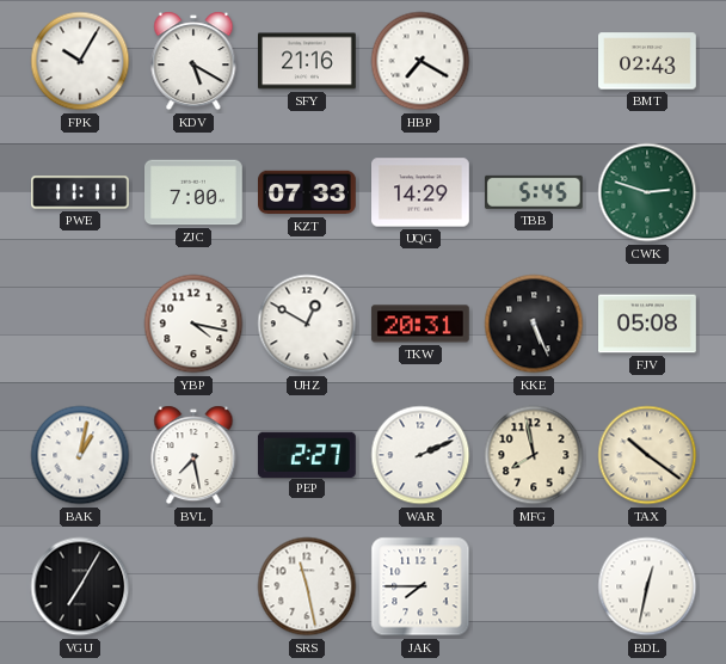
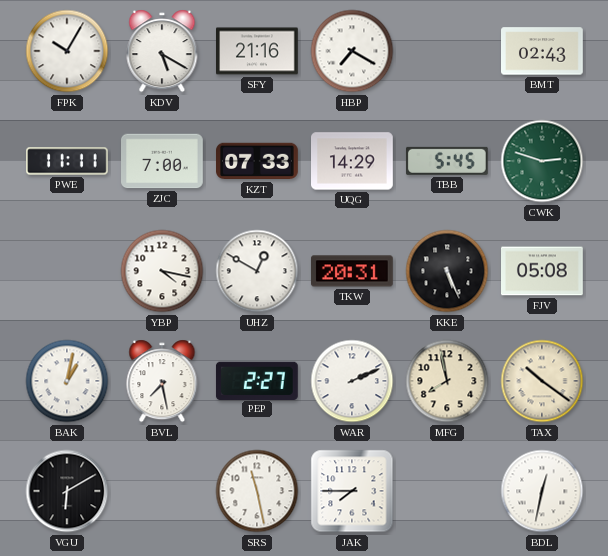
VGU: 7:05 -> 6:10 (67, 491)
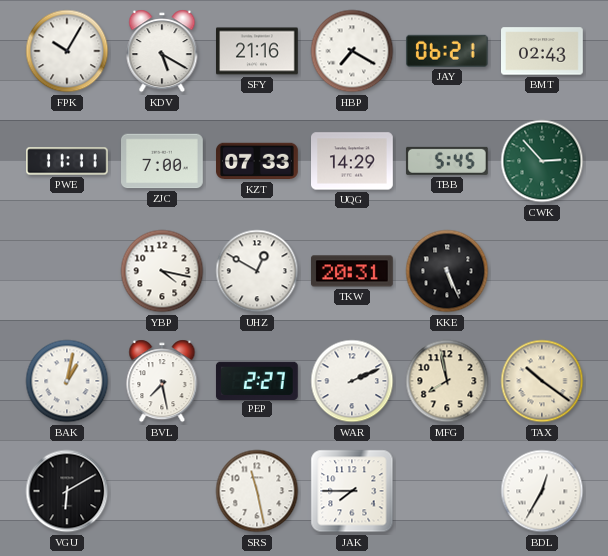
JAY: none -> 06:21 (447, 51)
CWK: 2:48 -> 2:53 (542, 161)
FJV: 05:08 -> none (543, 271)
BDL: 12:32 -> 12:35 (542, 491)
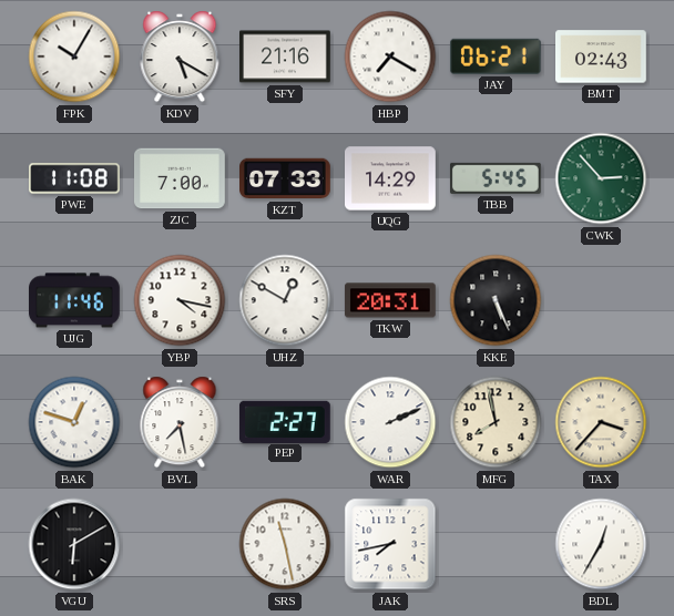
PWE: 11:11 -> 11:08 (75, 178)
UJG: none -> 11:46 (75, 300)
BAK: 1:02 -> 12:48 (74, 422)
TAX: 10:21 -> 3:37 (601, 422)
JAK: 7:45 -> 7:43 (390, 544)
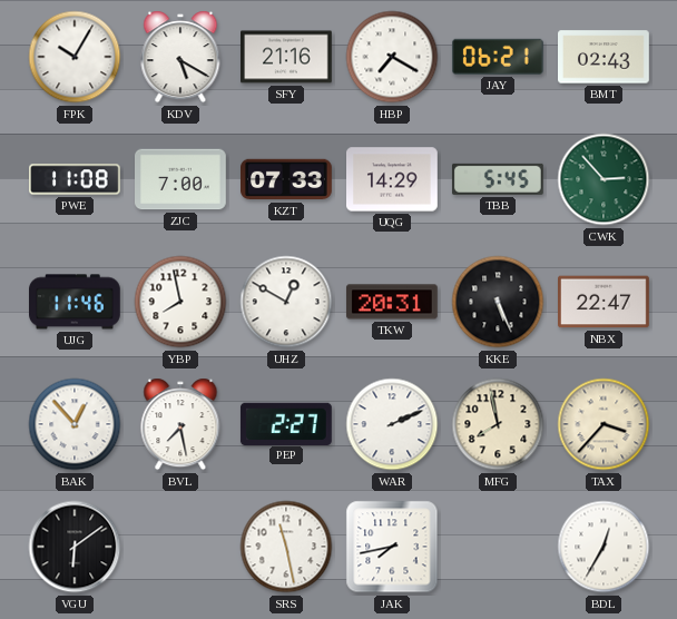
YBP: 4:17 -> 7:58 (180, 302)
NBX: none -> 22:47 (605, 302)
BAK: 12:48 -> 12:53 (75, 424)
VGU: 6:10 -> 6:09 (75, 547)
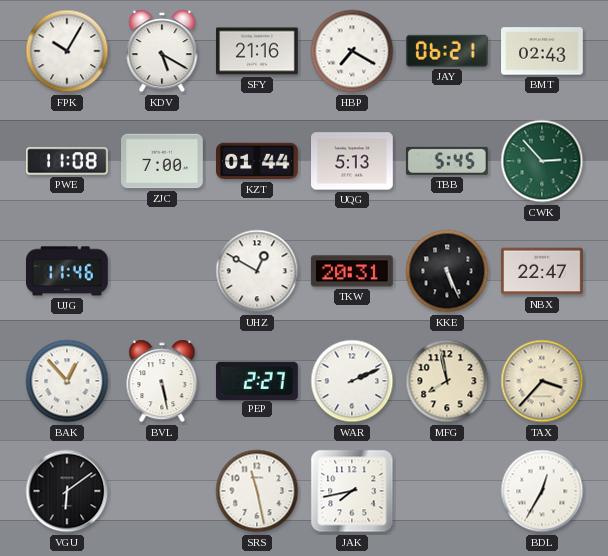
KZT: 07:33 -> 01:44 (258, 161)
UQG: 14:29 -> 5:13 (353, 161)
YBP: 7:58 -> none (180, 302)
BVL: 7:28 -> 5:28 (162, 381)
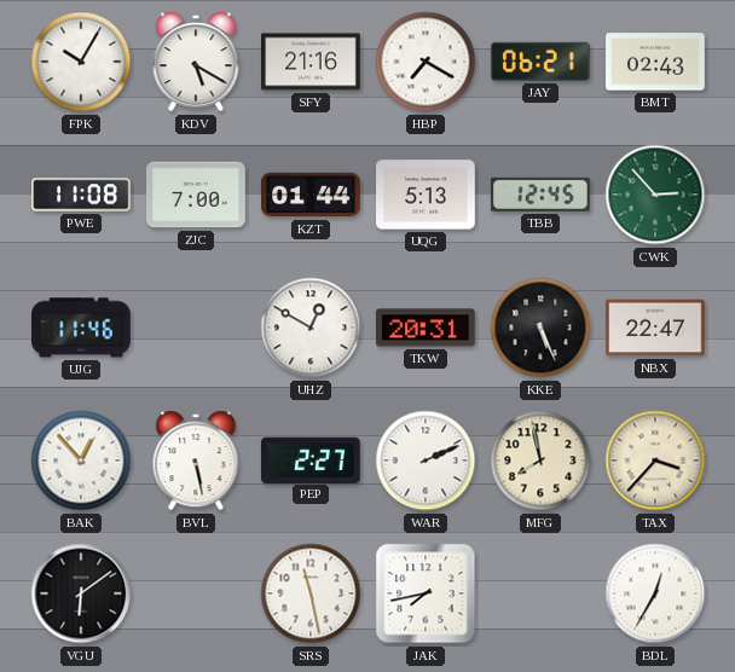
TBB: 5:45 -> 12:45 (540, 195)
